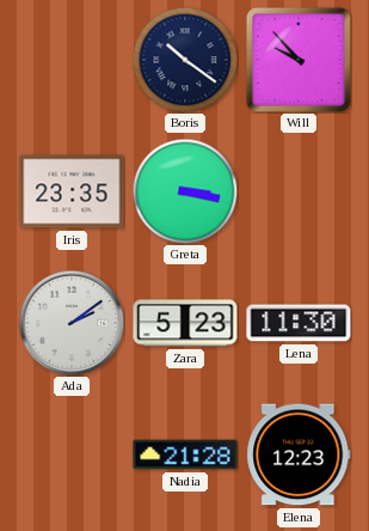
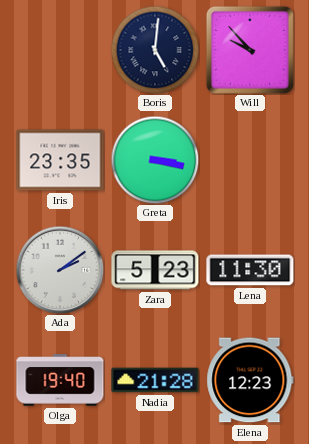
Boris: 10:21 -> 5:01 (155, 50)
Olga: none -> 19:40 (60, 380)
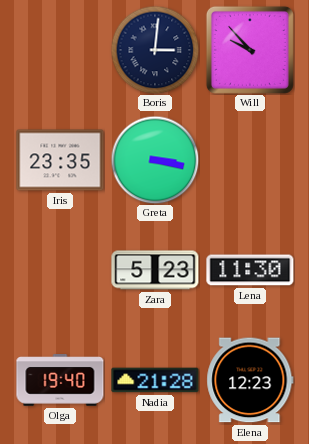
Boris: 5:01 -> 3:01 (155, 50)
Ada: 2:09 -> none (60, 270)
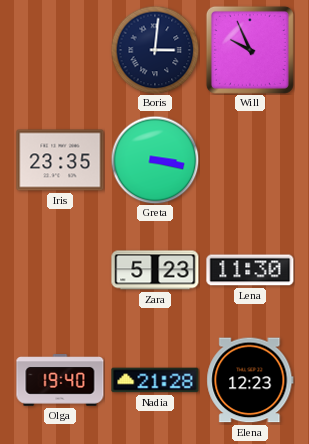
Will: 9:53 -> 9:56 (250, 50)
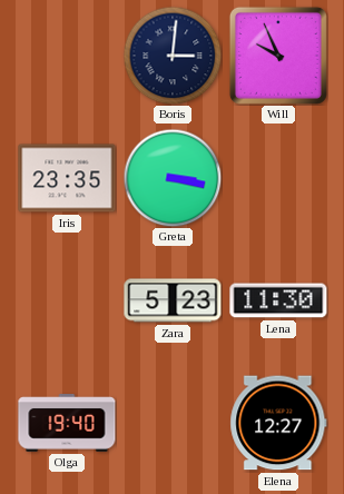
Nadia: 21:28 -> none (155, 380)
Elena: 12:23 -> 12:27 (278, 423)
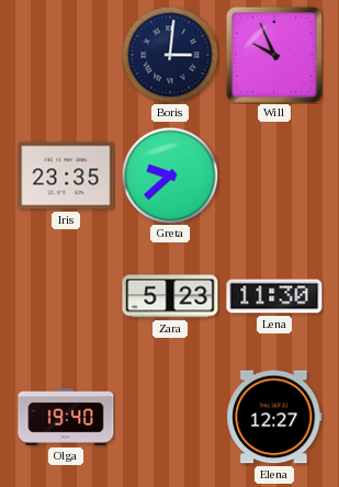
Greta: 3:17 -> 9:38 (170, 175)
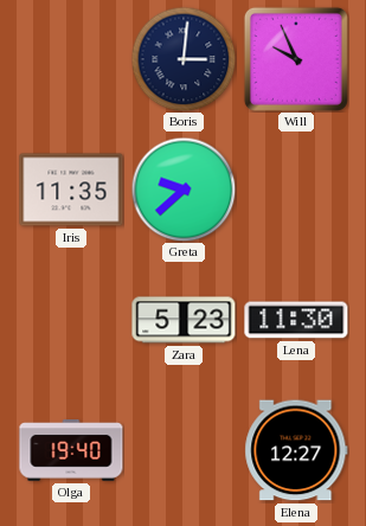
Iris: 23:35 -> 11:35 (71, 190)
